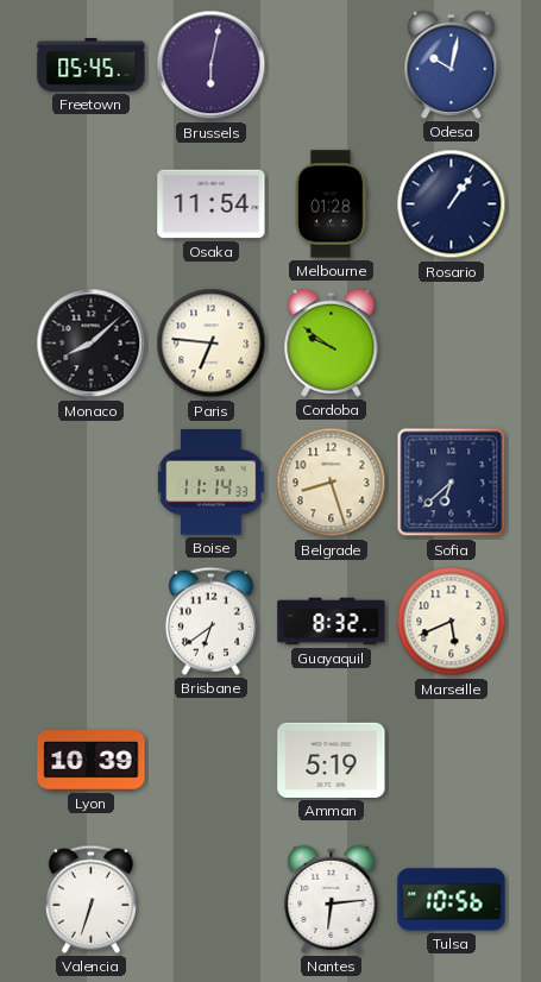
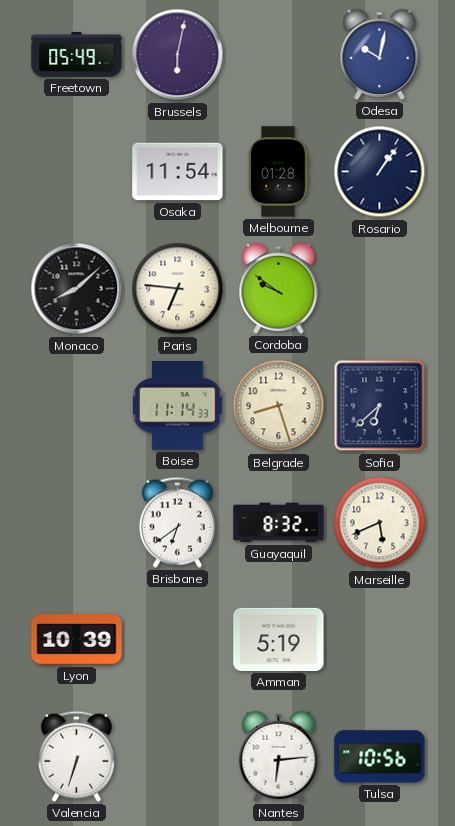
Freetown: 05:45 -> 05:49 (77, 55)
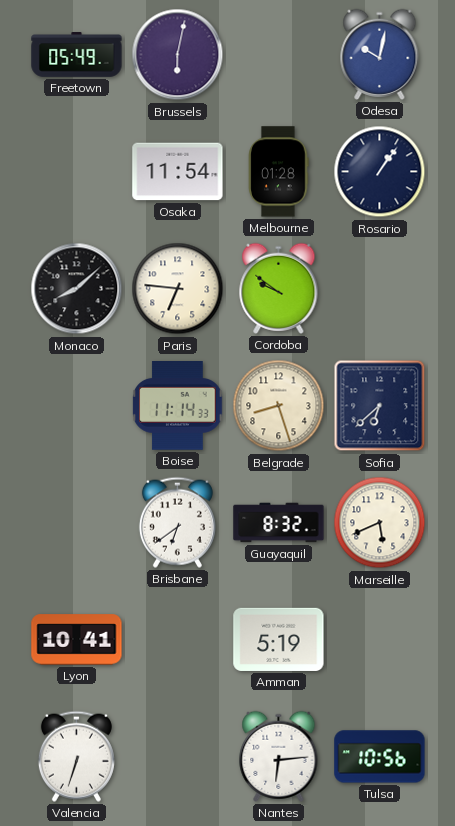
Lyon: 10:39 -> 10:41 (77, 640)
